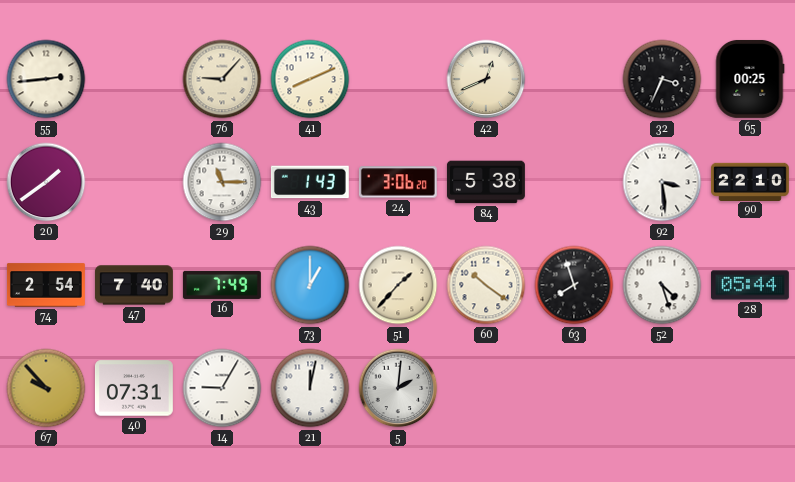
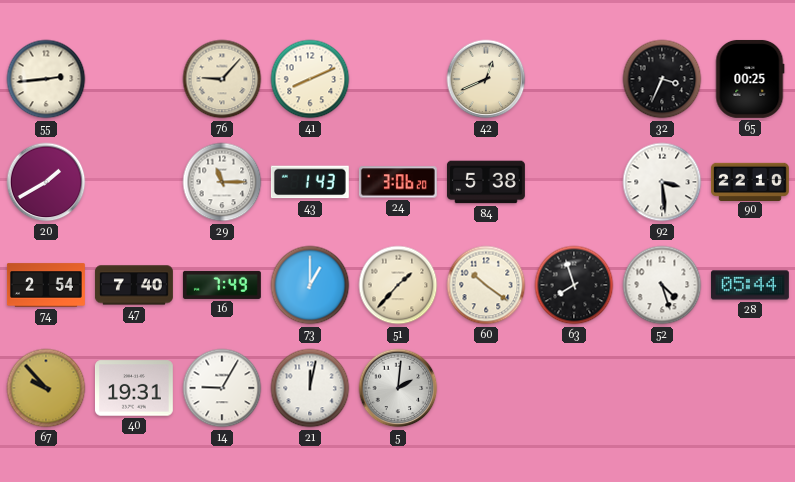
20: 1:39 -> 1:40 (46, 182)
40: 07:31 -> 19:31 (134, 388)
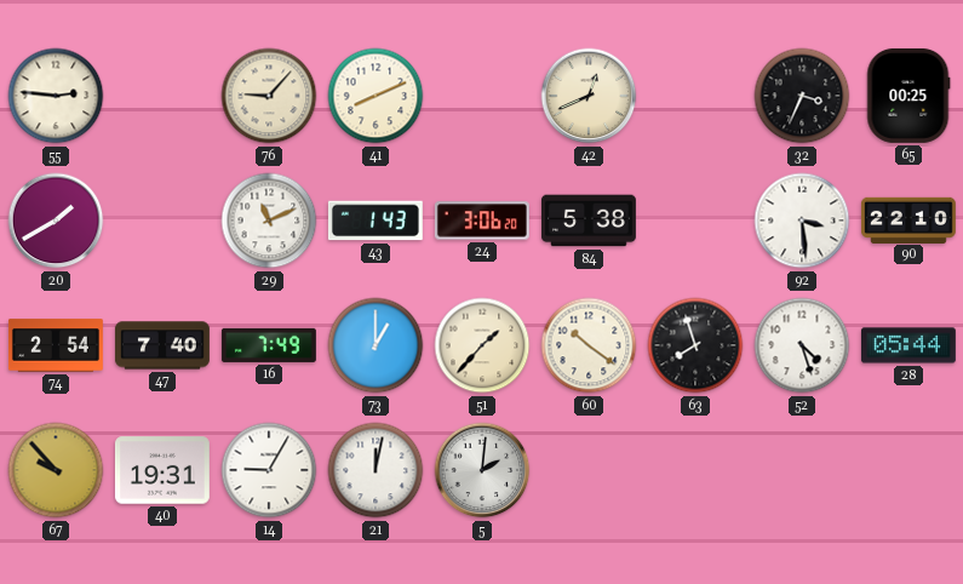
55: 2:44 -> 2:46 (56, 96)
29: 11:15 -> 11:11 (269, 221)
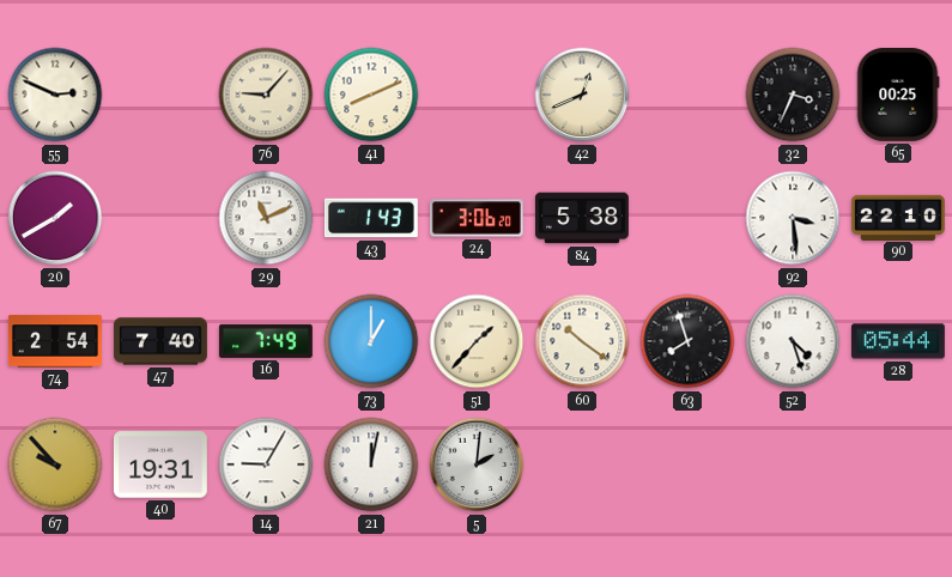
55: 2:46 -> 2:49 (55, 95)
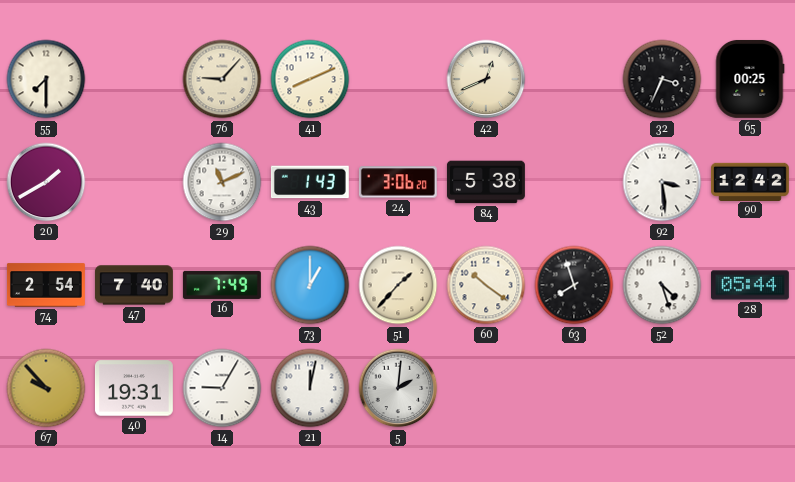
55: 2:49 -> 7:30 (46, 79)
90: 22:10 -> 12:42 (750, 181)
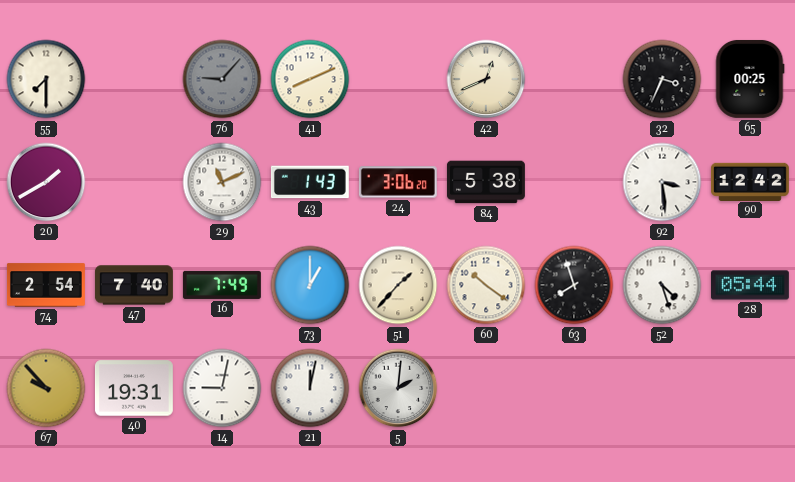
76 dial: cream -> grey (222, 79)
14: 9:05 -> 9:02 (222, 388)
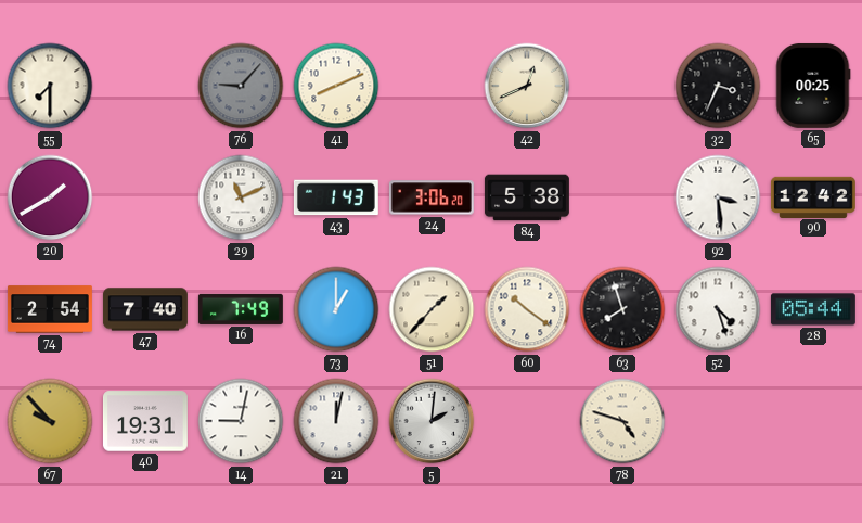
78: none -> 4:48 (622, 421)
